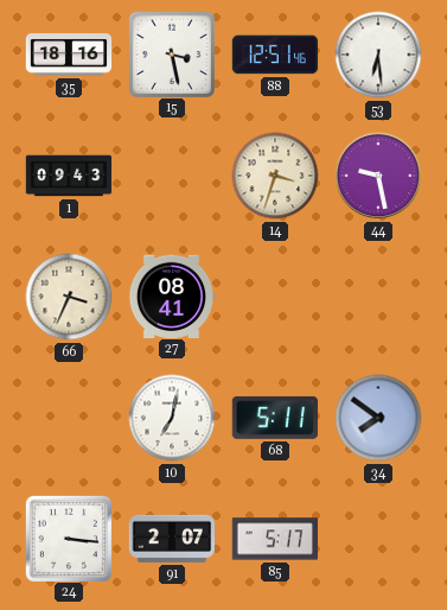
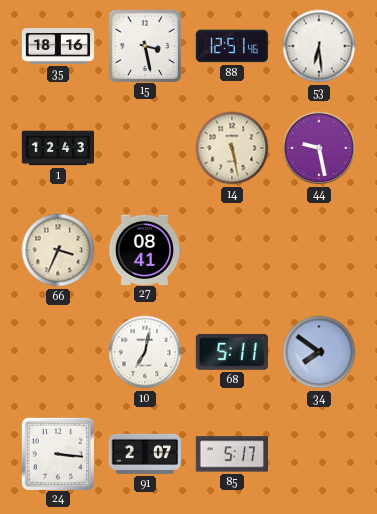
1: 09:43 -> 12:43 (58, 148)
14: 3:33 -> 5:28 (232, 148)
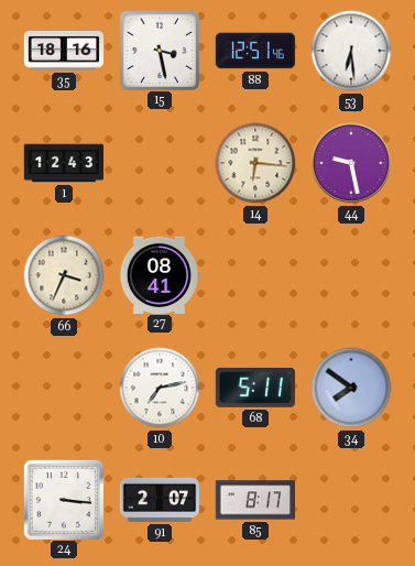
14: 5:28 -> 6:16 (255, 163)
10: 7:02 -> 7:13 (160, 388)
85: 5:17 -> 8:17 (254, 500)
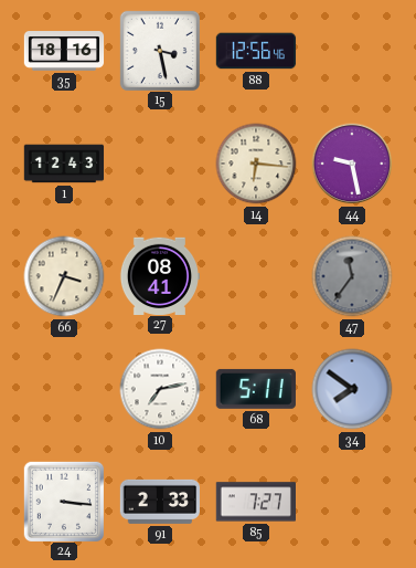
88: 12:51 -> 12:56 (256, 51)
53: 6:29 -> none (351, 51)
47: none -> 11:36 (352, 276)
91: 2:07 -> 2:33 (159, 502)
85: 8:17 -> 7:27 (255, 502)
